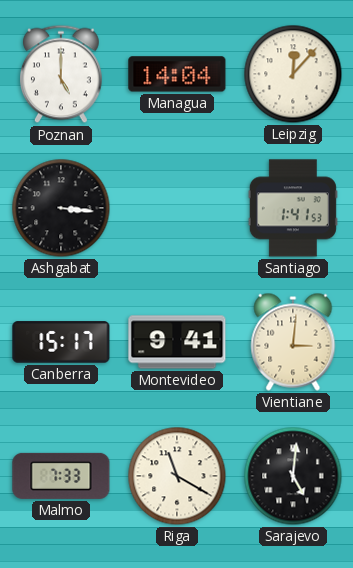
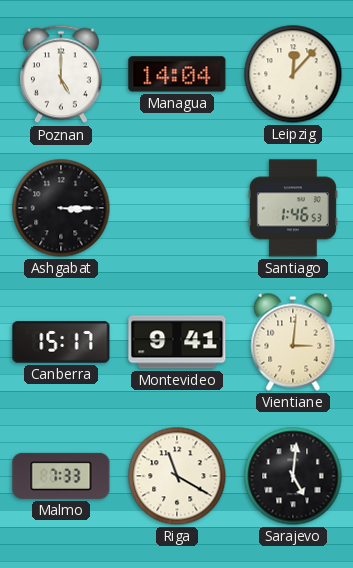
Ashgabat: 3:16 -> 3:15 (61, 208)
Santiago: 1:41 -> 1:46 (293, 208)
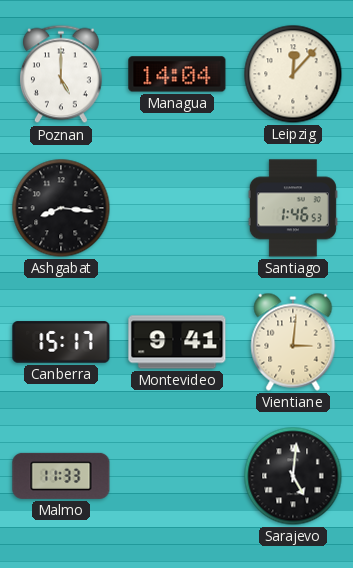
Ashgabat: 3:15 -> 8:16 (61, 208)
Malmo: 7:33 -> 11:33 (61, 476)
Riga: 11:20 -> none (177, 476)
